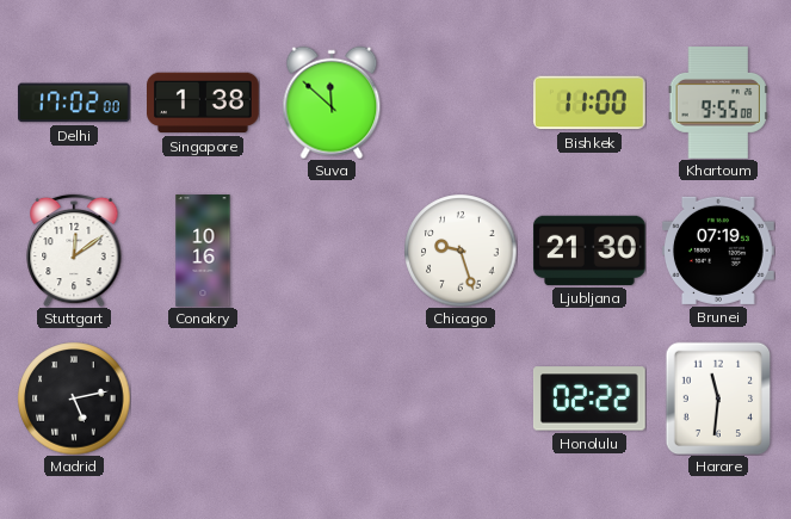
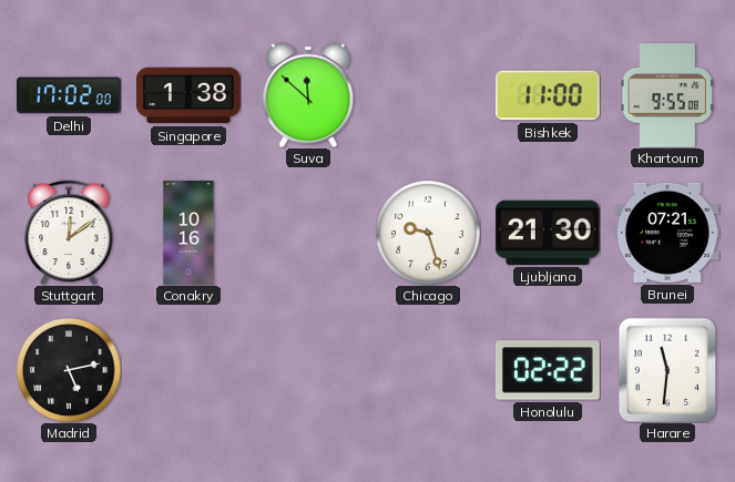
Brunei: 07:19 -> 07:21 (668, 233)
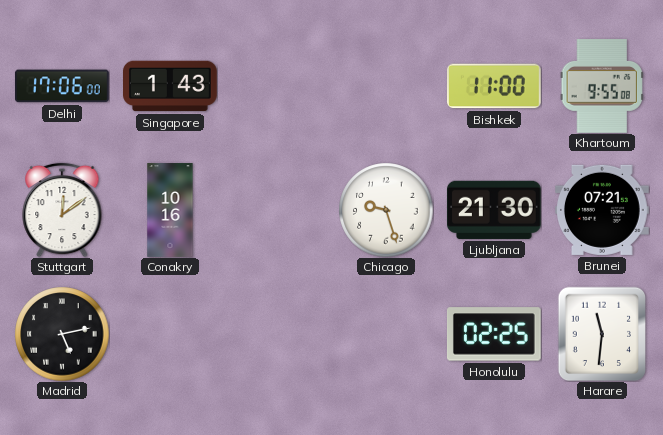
Delhi: 17:02 -> 17:06 (63, 86)
Singapore: 1:38 -> 1:43 (171, 86)
Suva: 11:52 -> none (308, 95)
Honolulu: 02:22 -> 02:25 (494, 334)
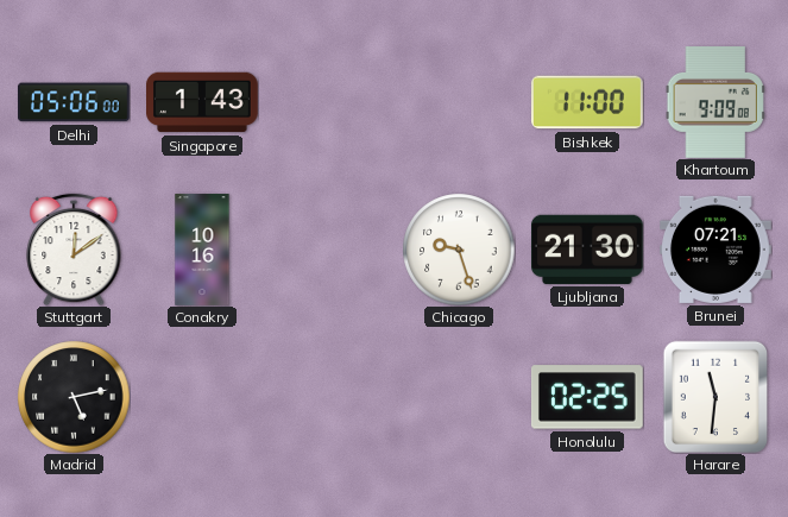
Delhi: 17:06 -> 05:06 (75, 102)
Khartoum: 9:55 -> 9:09 (715, 103)
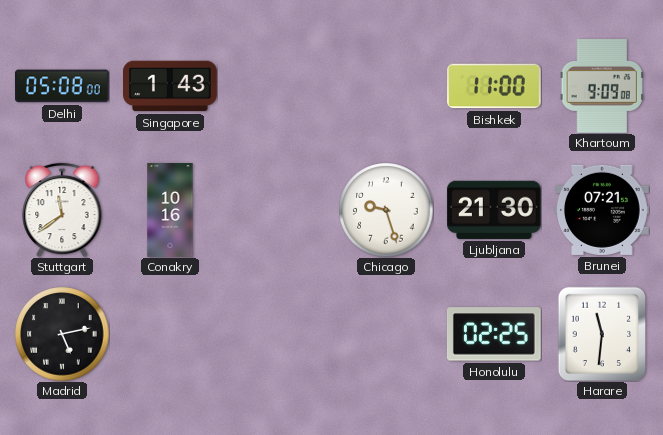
Delhi: 05:06 -> 05:08 (63, 86)
Stuttgart: 12:09 -> 11:39 (62, 210)
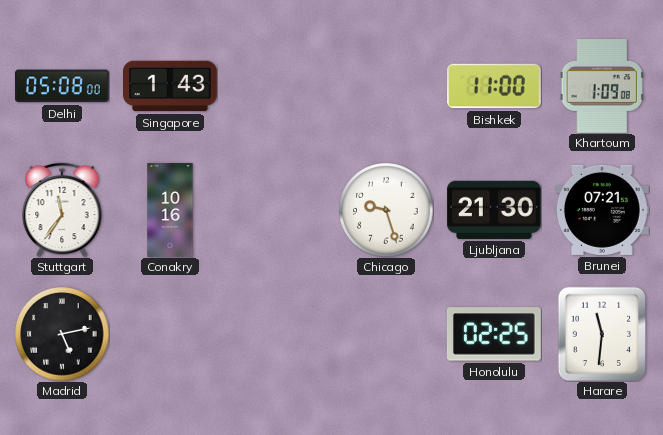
Khartoum: 9:09 -> 1:09 (602, 87)
Stuttgart: 11:39 -> 11:36 (62, 210)
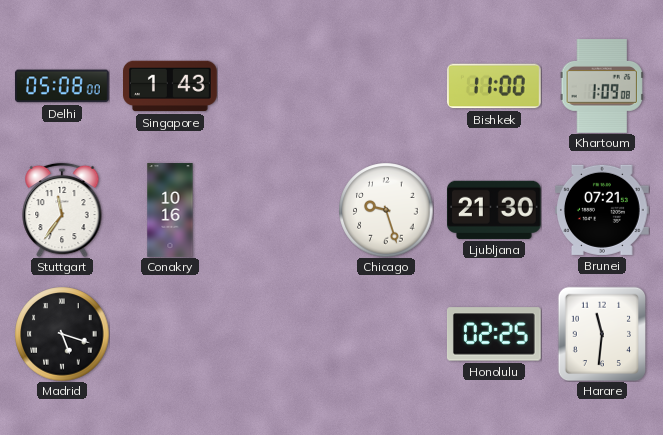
Madrid: 5:13 -> 5:18 (62, 334)
